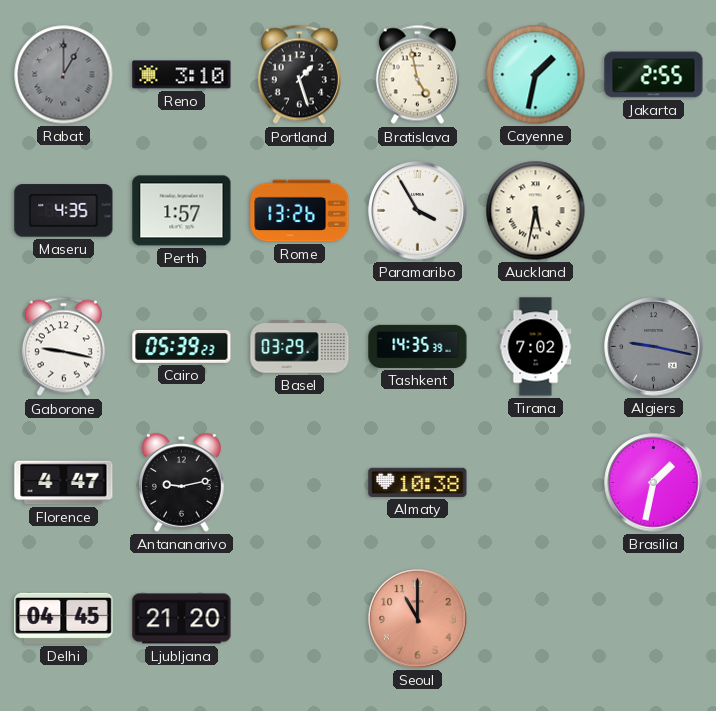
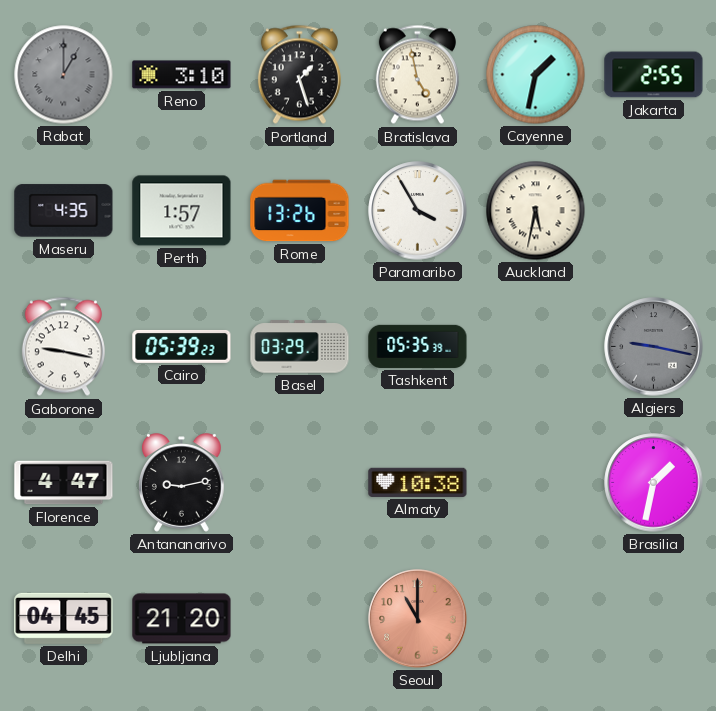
Tashkent: 14:35 -> 05:35 (418, 346)
Tirana: 7:02 -> none (536, 347)
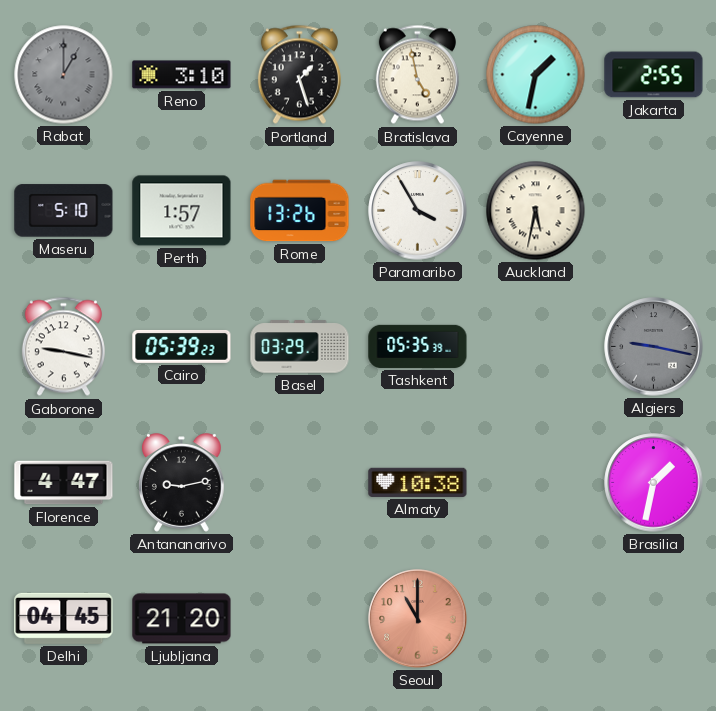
Maseru: 4:35 -> 5:10 (64, 211)
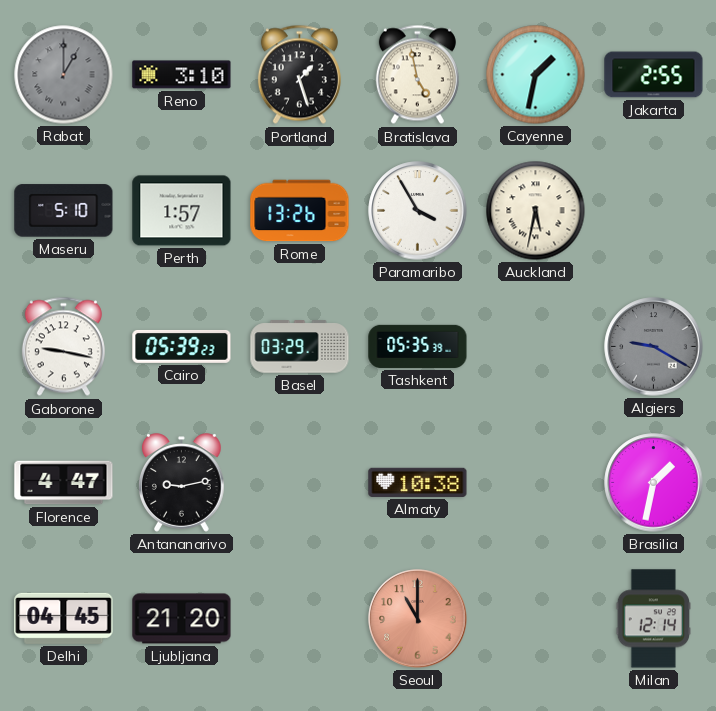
Algiers: 9:17 -> 9:20 (654, 347)
Milan: none -> 12:14 (653, 619)
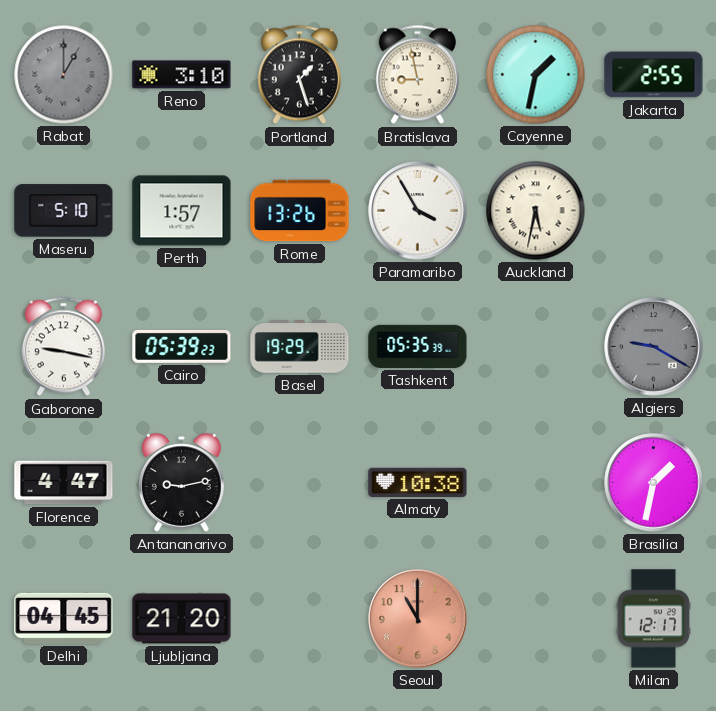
Bratislava: 4:58 -> 8:58 (417, 75)
Basel: 03:29 -> 19:29 (300, 347)
Milan: 12:14 -> 12:17 (653, 619)
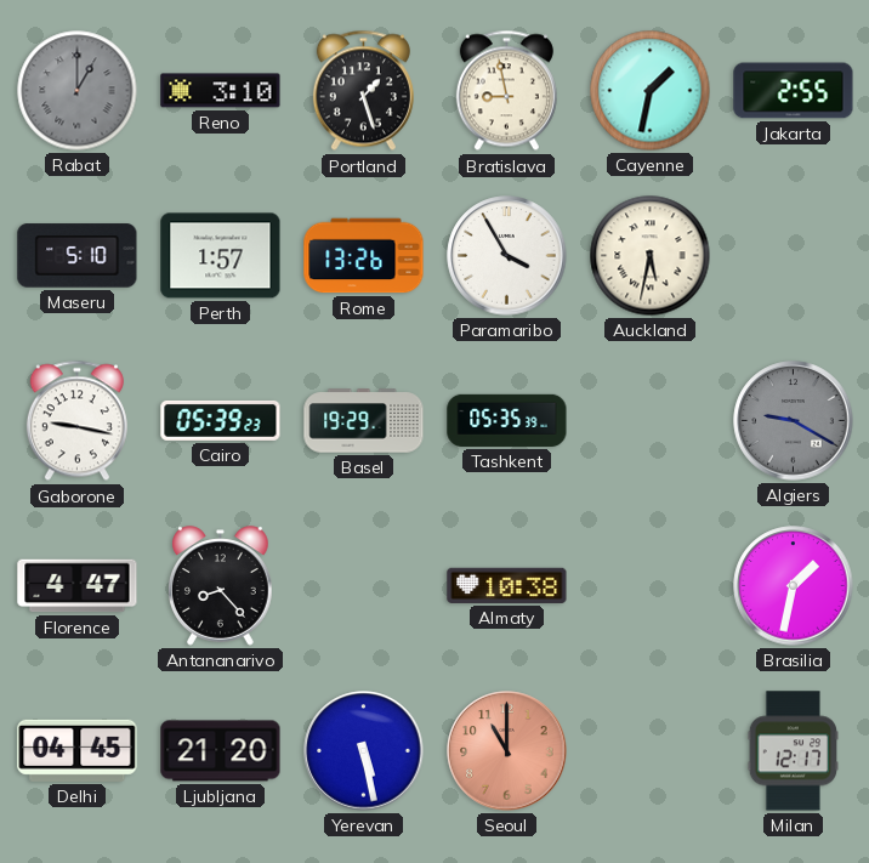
Antananarivo: 9:13 -> 8:23 (221, 586)
Yerevan: none -> 5:28 (364, 751)
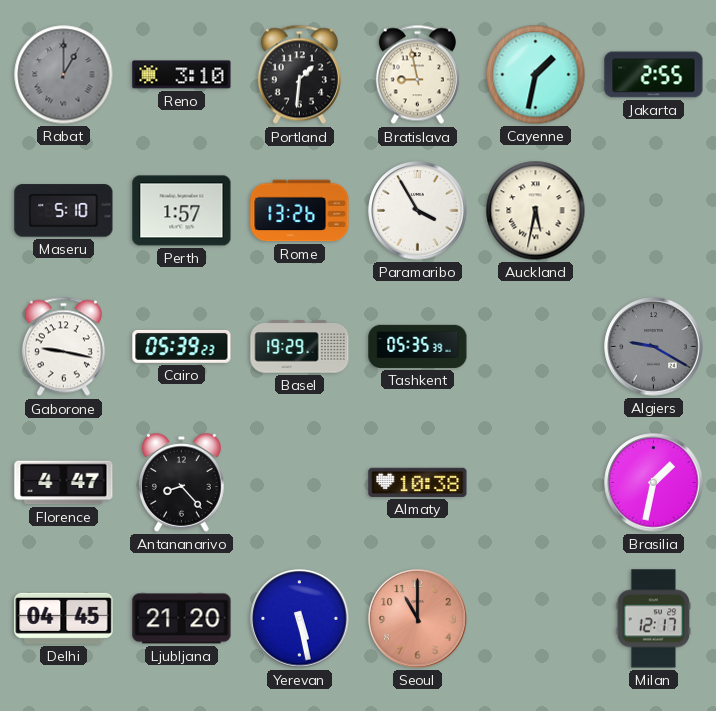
Portland: 1:27 -> 1:31 (299, 75)
